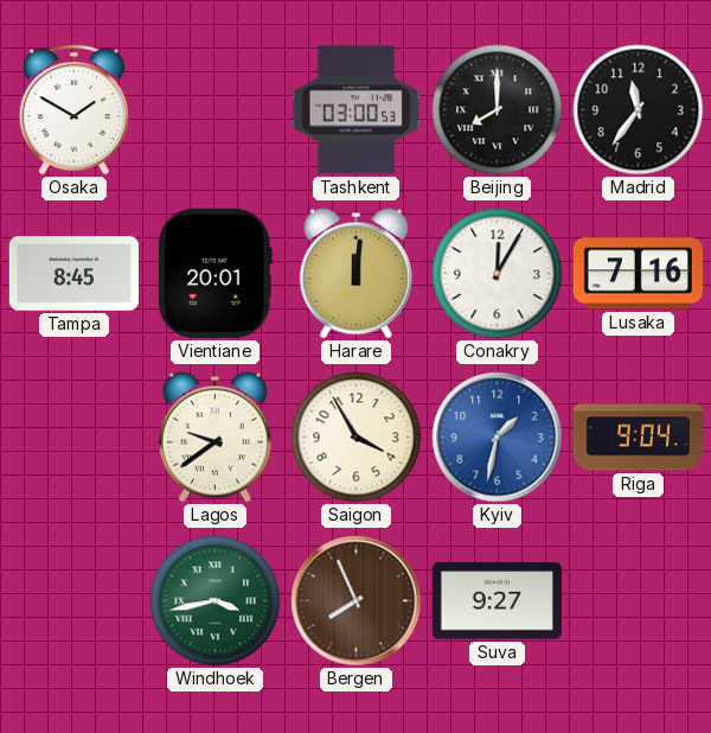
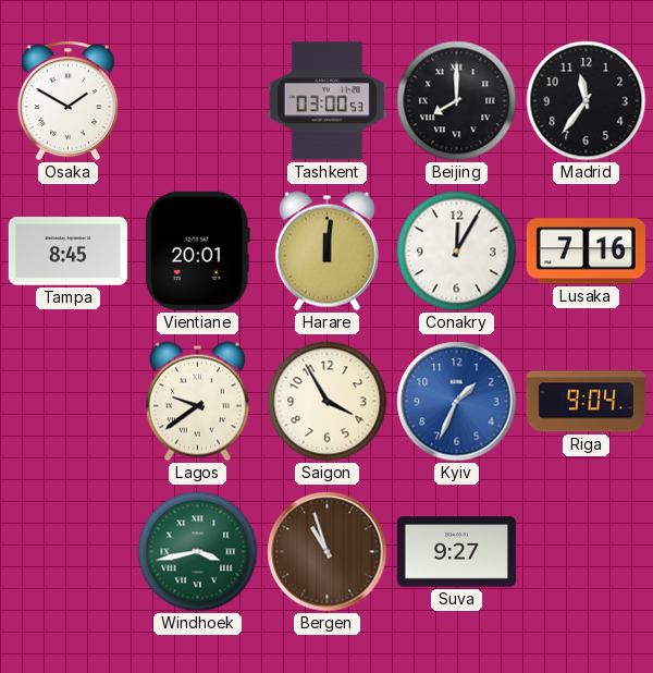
Kyiv: 1:32 -> 1:34 (457, 402)
Bergen: 7:56 -> 10:57 (328, 552)
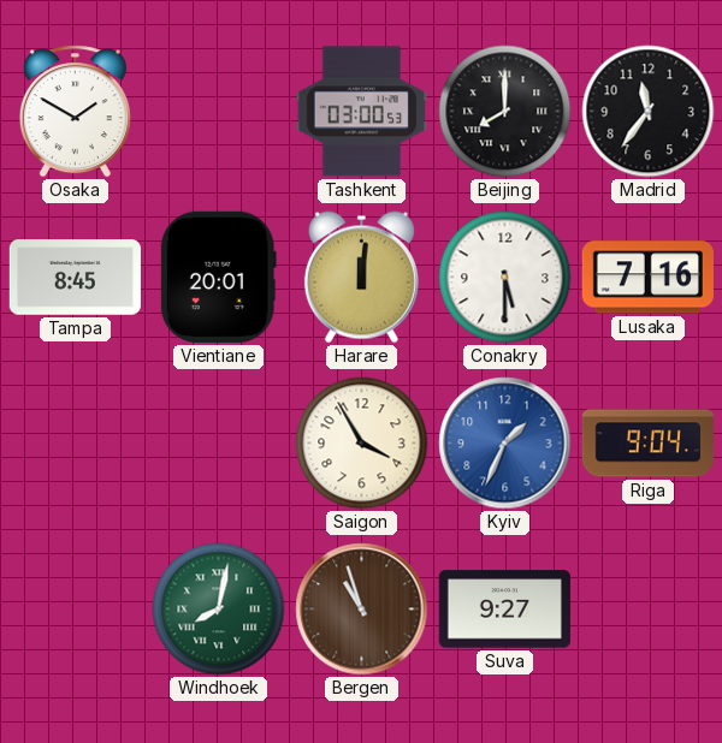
Conakry: 12:05 -> 5:30 (505, 278)
Lagos: 9:39 -> none (197, 402)
Windhoek: 3:43 -> 8:02 (219, 610)
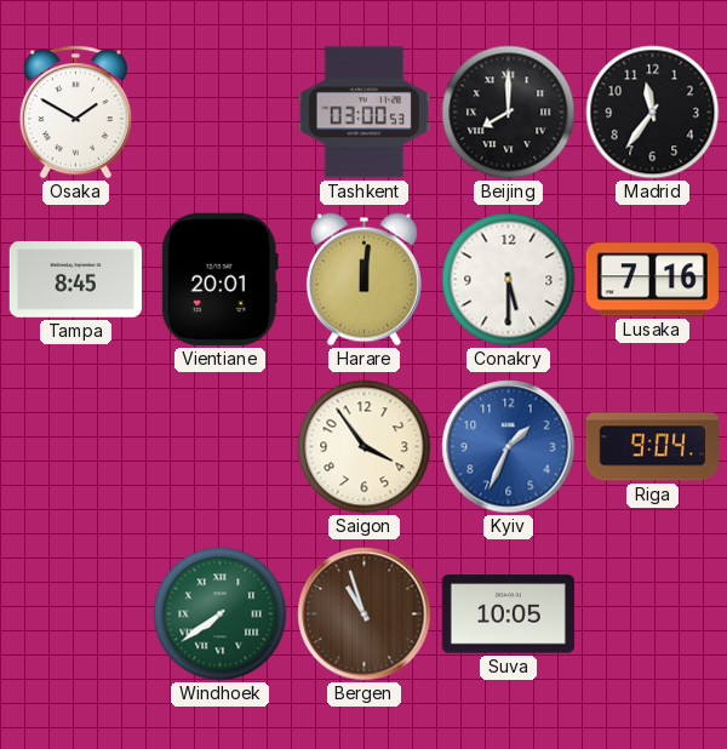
Saigon: 3:55 -> 3:54 (365, 447)
Windhoek: 8:02 -> 7:39 (221, 614)
Suva: 9:27 -> 10:05 (508, 614)
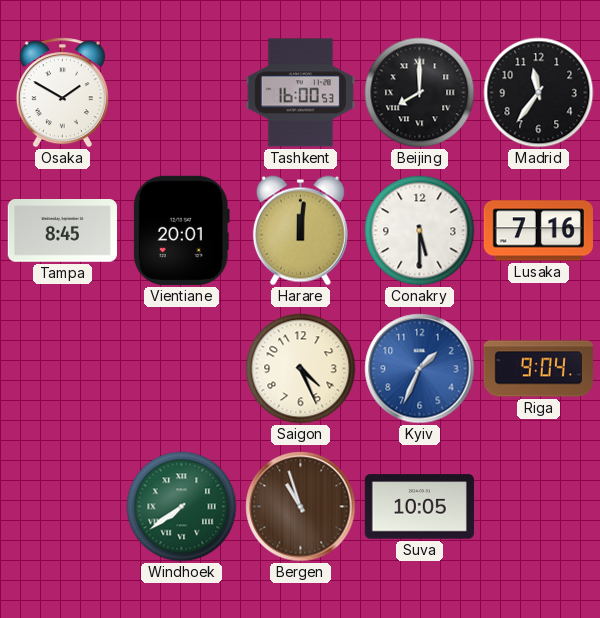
Tashkent: 03:00 -> 16:00 (300, 93)
Saigon: 3:54 -> 4:26 (301, 369)
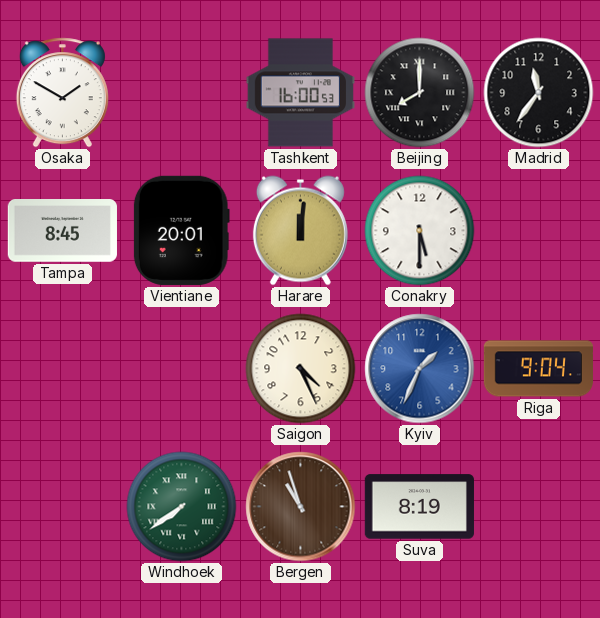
Lusaka: 7:16 -> none (538, 231)
Suva: 10:05 -> 8:19 (419, 507)
